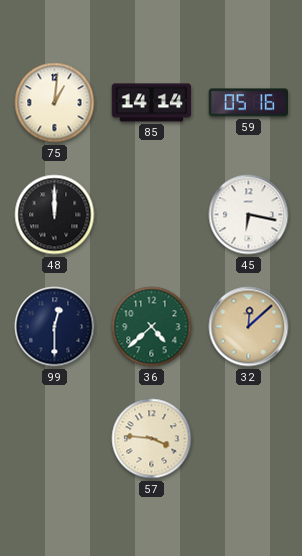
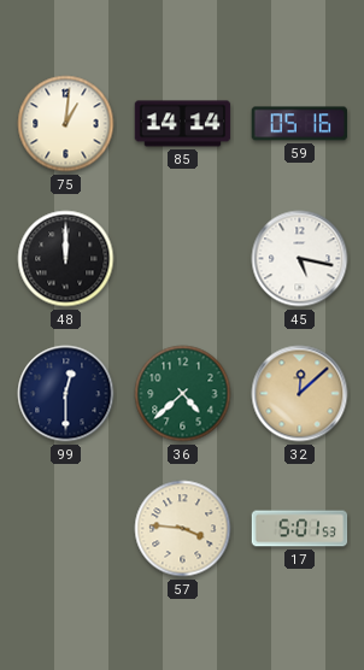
45: 6:17 -> 5:17 (300, 259)
17: none -> 5:01 (300, 529)
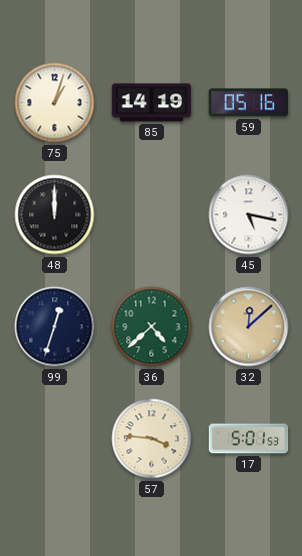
75: 1:01 -> 1:03 (55, 103)
85: 14:14 -> 14:19 (152, 103)
99: 12:30 -> 12:33 (55, 327)
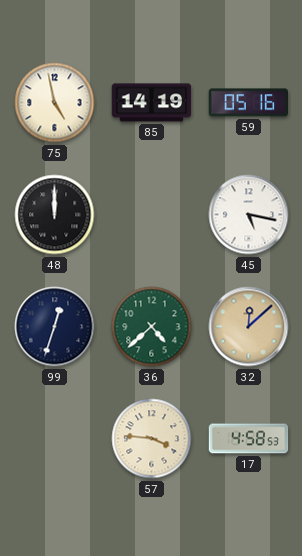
75: 1:03 -> 4:58 (55, 103)
17: 5:01 -> 4:58 (249, 439)
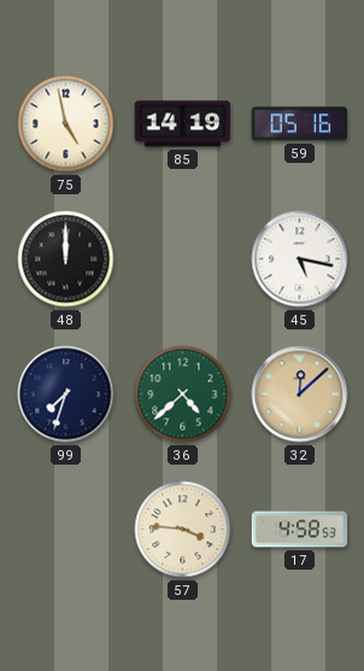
99: 12:33 -> 7:33 (66, 395)
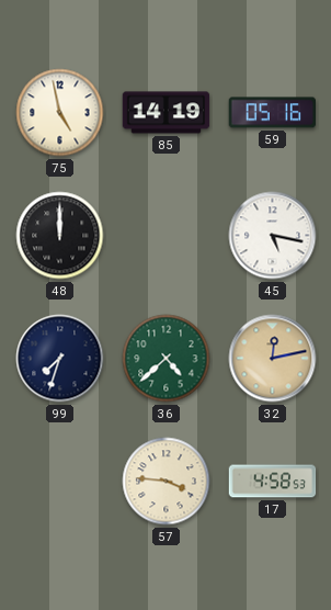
32: 12:08 -> 12:13 (273, 359)
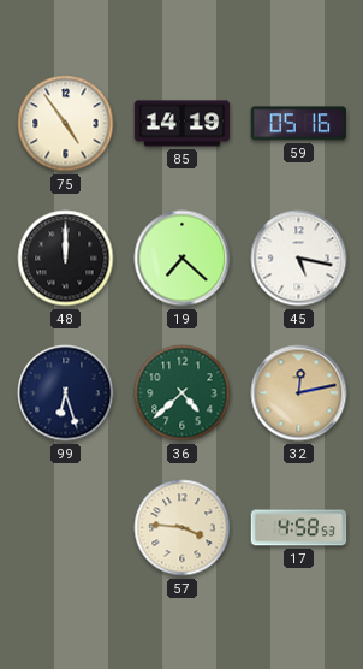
75: 4:58 -> 4:54 (66, 124)
19: none -> 7:22 (183, 259)
99: 7:33 -> 6:27 (66, 393)
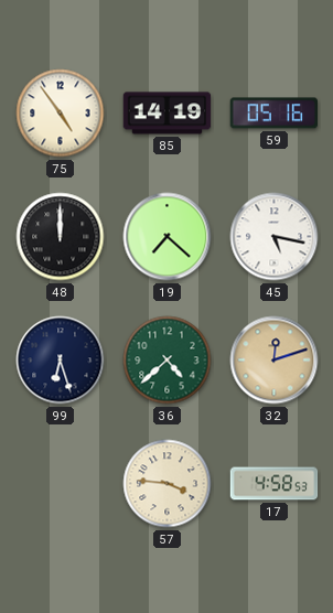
32: 12:13 -> 12:12 (275, 361)
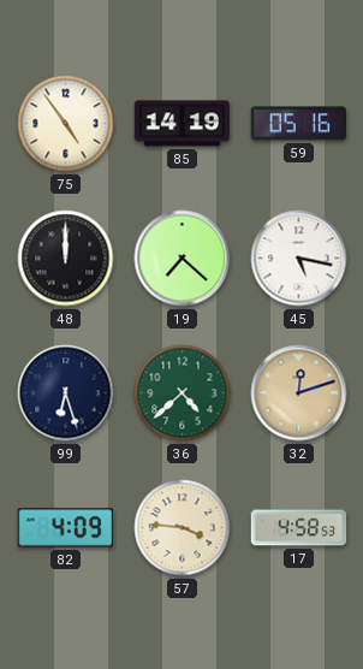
82: none -> 4:09 (66, 528)
